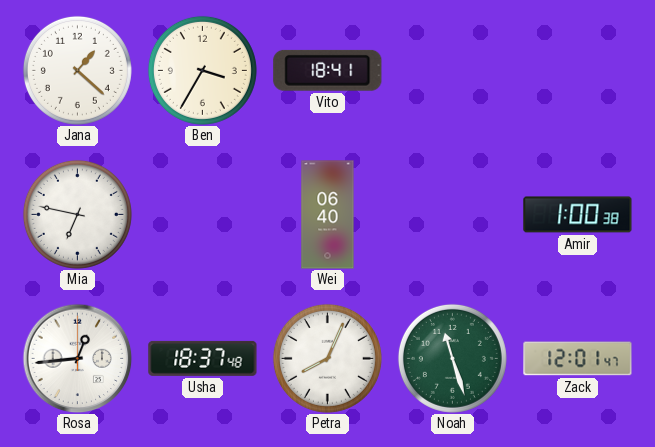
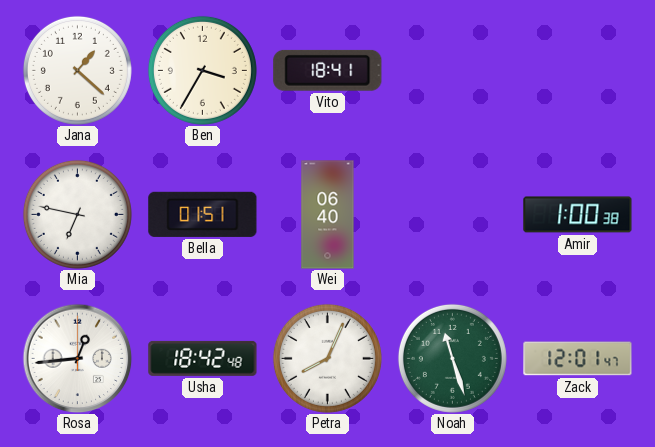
Bella: none -> 01:51 (203, 214)
Usha: 18:37 -> 18:42 (203, 358)
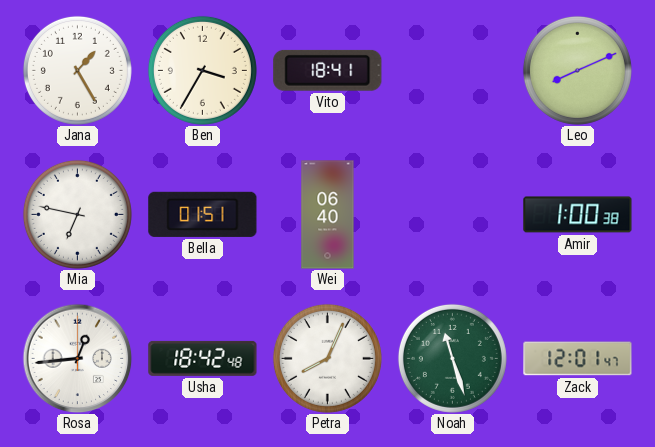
Jana: 1:22 -> 1:25 (77, 70)
Leo: none -> 8:11 (577, 70)
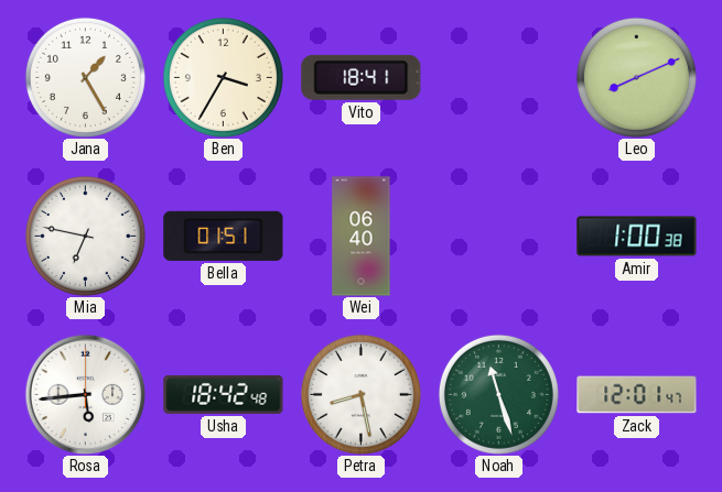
Rosa: 12:44 -> 5:44 (85, 394)
Petra: 8:04 -> 8:28 (360, 394)
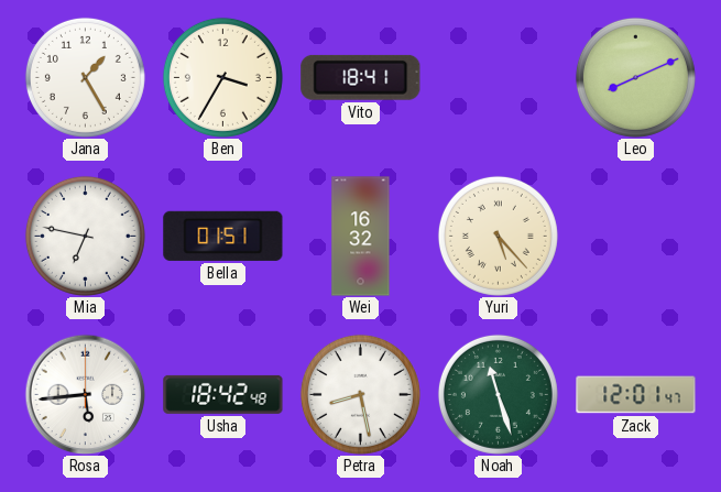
Wei: 06:40 -> 16:32 (361, 237)
Yuri: none -> 5:23 (498, 236)
Amir: 1:00 -> none (637, 237)
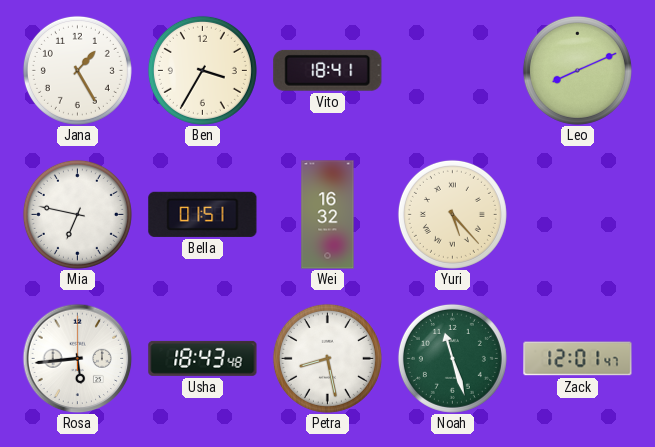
Usha: 18:42 -> 18:43 (203, 358)
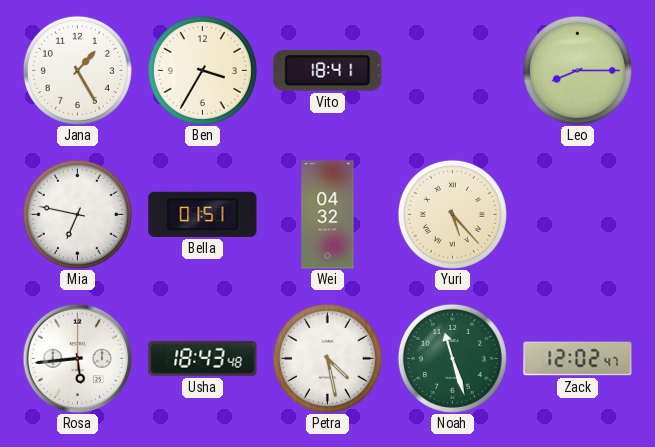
Leo: 8:11 -> 8:15 (577, 70)
Wei: 16:32 -> 04:32 (328, 215)
Petra: 8:28 -> 4:28 (327, 358)
Zack: 12:01 -> 12:02 (578, 359)
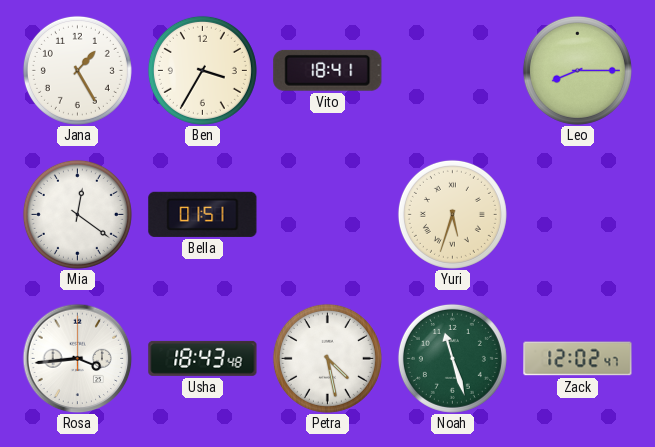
Mia: 6:47 -> 12:21 (77, 214)
Wei: 04:32 -> none (328, 215)
Yuri: 5:23 -> 5:33 (452, 214)
Rosa: 5:44 -> 3:44 (77, 358)
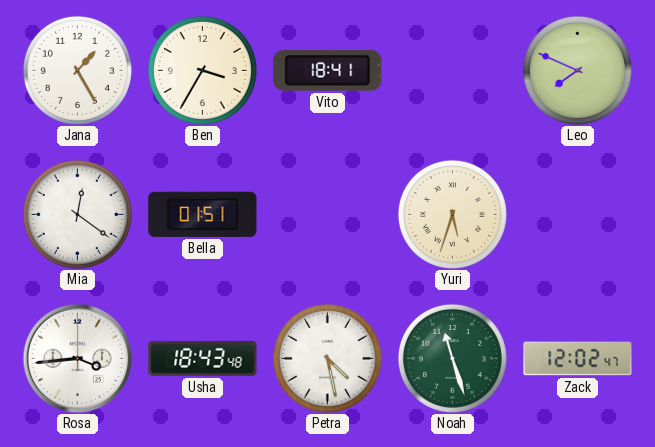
Leo: 8:15 -> 7:49 (577, 70)
